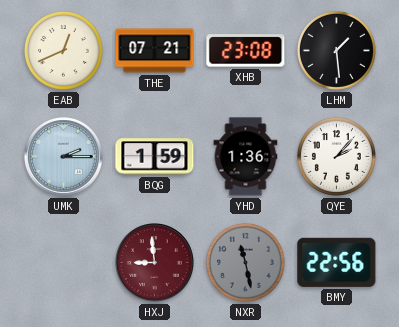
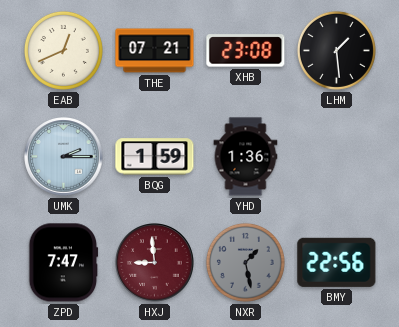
QYE: 2:07 -> none (336, 156)
ZPD: none -> 7:47 (64, 263)
NXR: 11:28 -> 1:28 (245, 262)
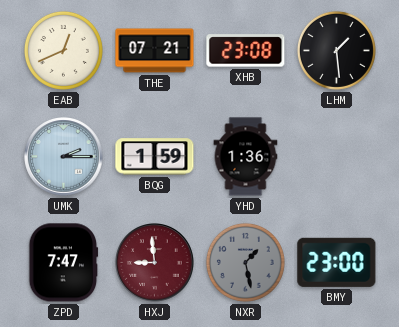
BMY: 22:56 -> 23:00 (337, 262)
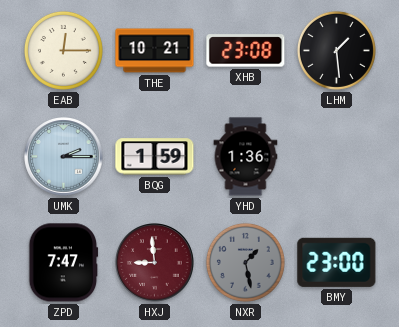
EAB: 12:41 -> 12:15 (63, 50)
THE: 07:21 -> 10:21 (155, 51)
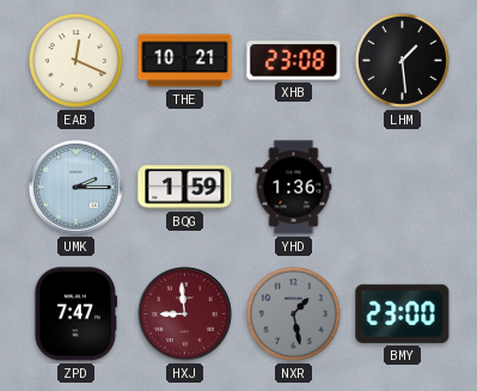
EAB: 12:15 -> 12:19 (75, 60)
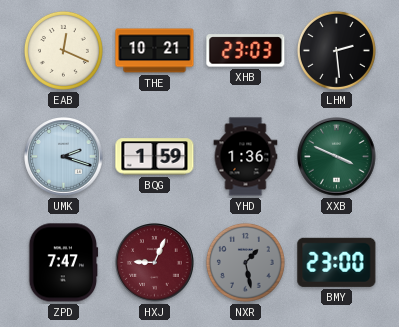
XHB: 23:08 -> 23:03 (246, 51)
LHM: 1:29 -> 2:29 (336, 50)
UMK: 2:15 -> 2:18 (64, 157)
XXB: none -> 3:49 (337, 157)
HXJ: 8:59 -> 9:04 (155, 263)
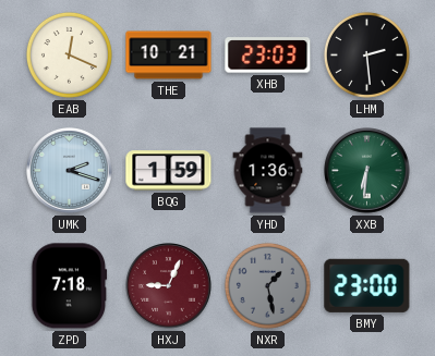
XXB: 3:49 -> 6:31 (367, 171)
ZPD: 7:47 -> 7:18 (70, 286)
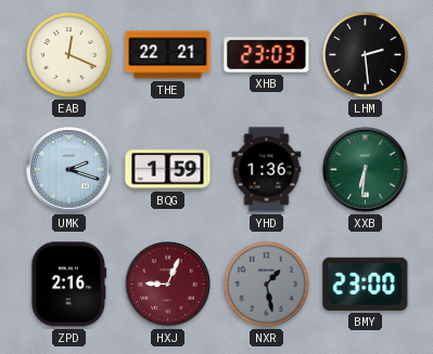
THE: 10:21 -> 22:21 (168, 55)
ZPD: 7:18 -> 2:16 (69, 285)
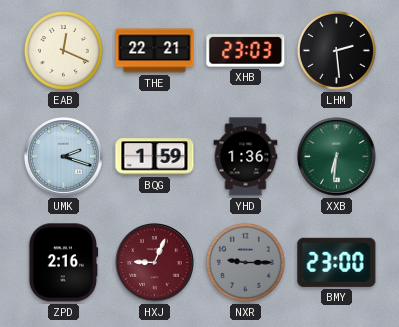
NXR: 1:28 -> 9:15 (245, 262)
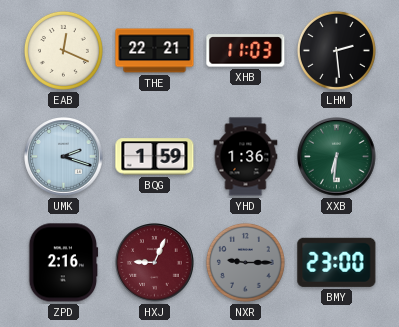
XHB: 23:03 -> 11:03 (246, 51)
